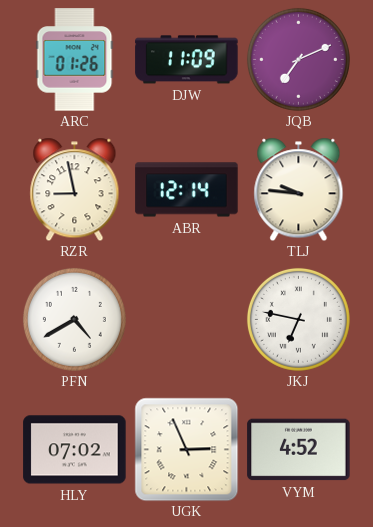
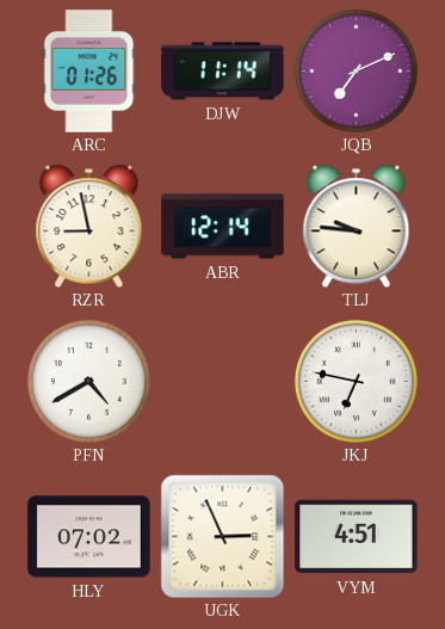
DJW: 11:09 -> 11:14 (223, 72)
VYM: 4:52 -> 4:51 (357, 537)
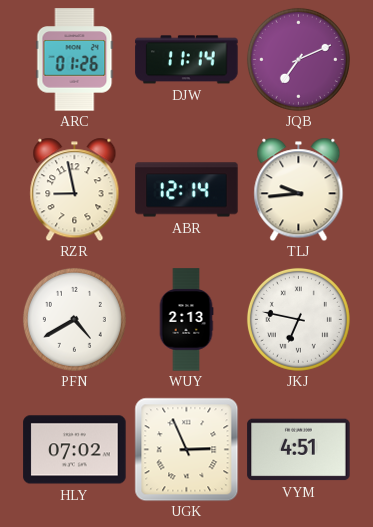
TLJ: 9:46 -> 9:44 (299, 189)
WUY: none -> 2:13 (186, 320)
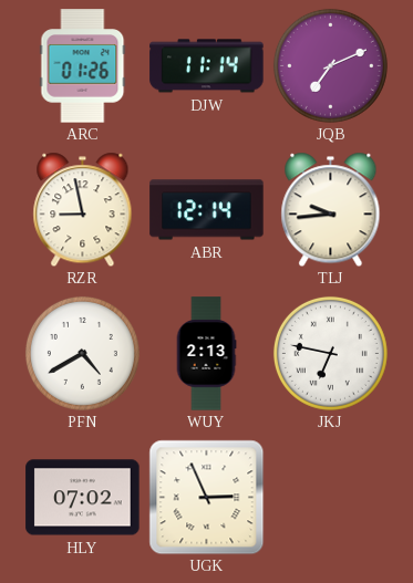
VYM: 4:51 -> none (299, 450)
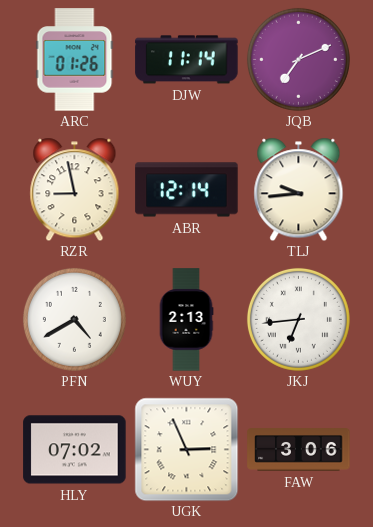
JKJ: 6:47 -> 6:44 (298, 319)
FAW: none -> 3:06 (299, 450)
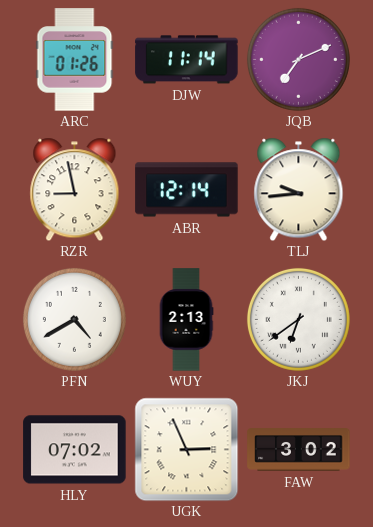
JKJ: 6:44 -> 6:39 (298, 319)
FAW: 3:06 -> 3:02 (299, 450)
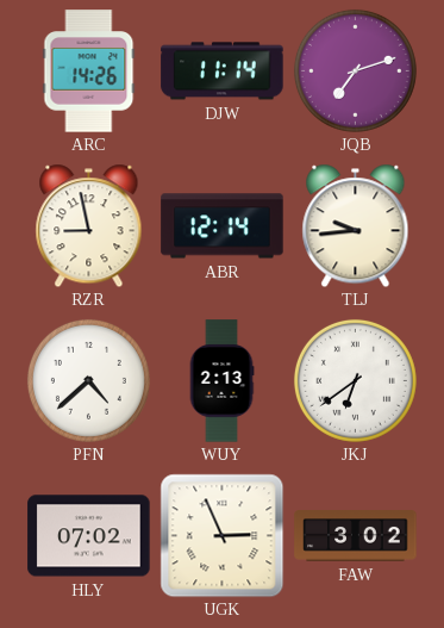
ARC: 01:26 -> 14:26 (89, 71)
JQB: 7:11 -> 7:12 (355, 70)
PFN: 4:40 -> 4:38 (88, 380)
